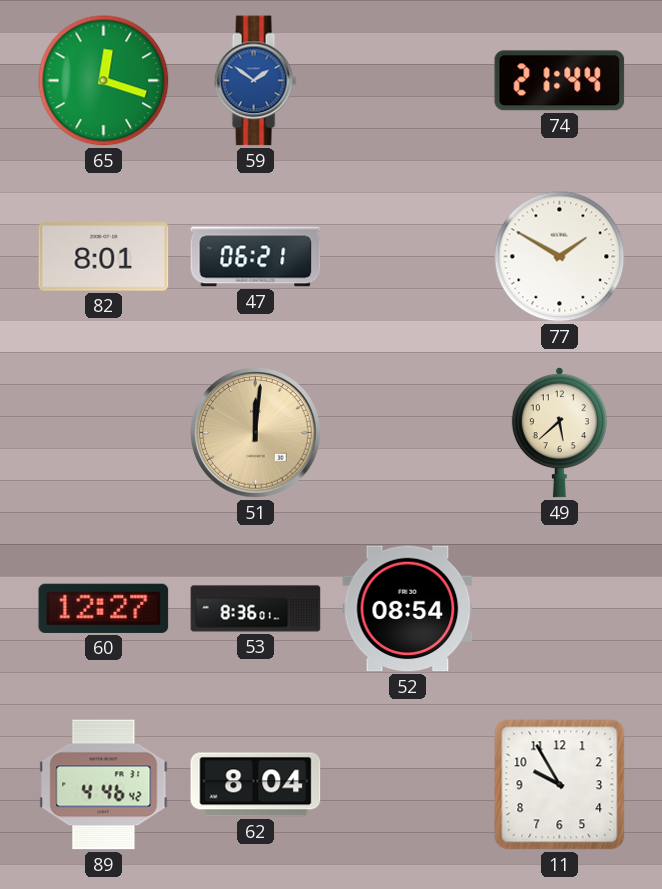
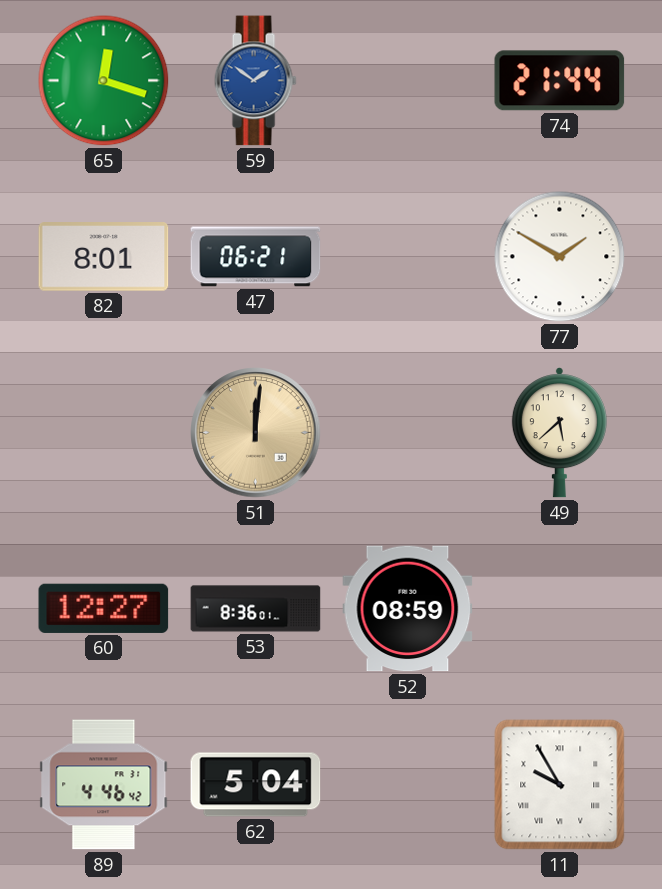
52: 08:54 -> 08:59 (408, 609)
62: 8:04 -> 5:04 (256, 785)
11 numerals: Arabic -> Roman (560, 785)
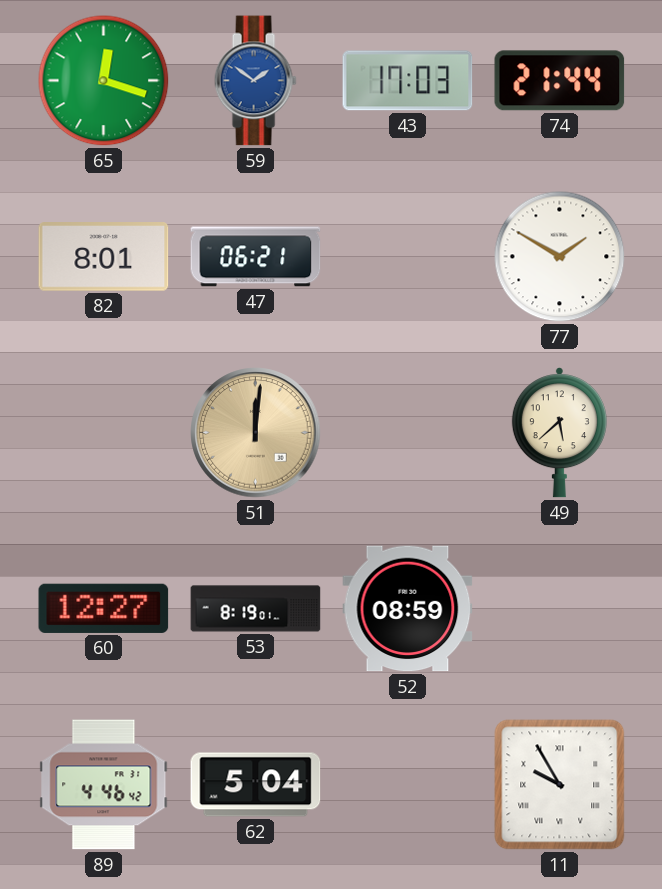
43: none -> 17:03 (408, 81)
53: 8:36 -> 8:19 (256, 609)
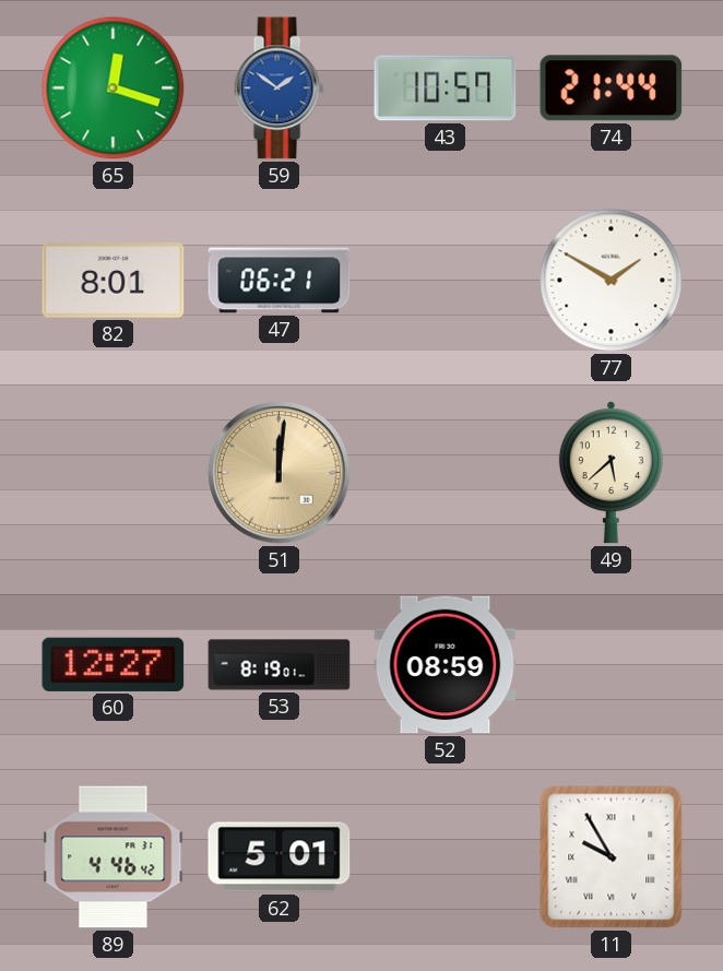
43: 17:03 -> 10:57 (446, 88)
62: 5:04 -> 5:01 (280, 857)
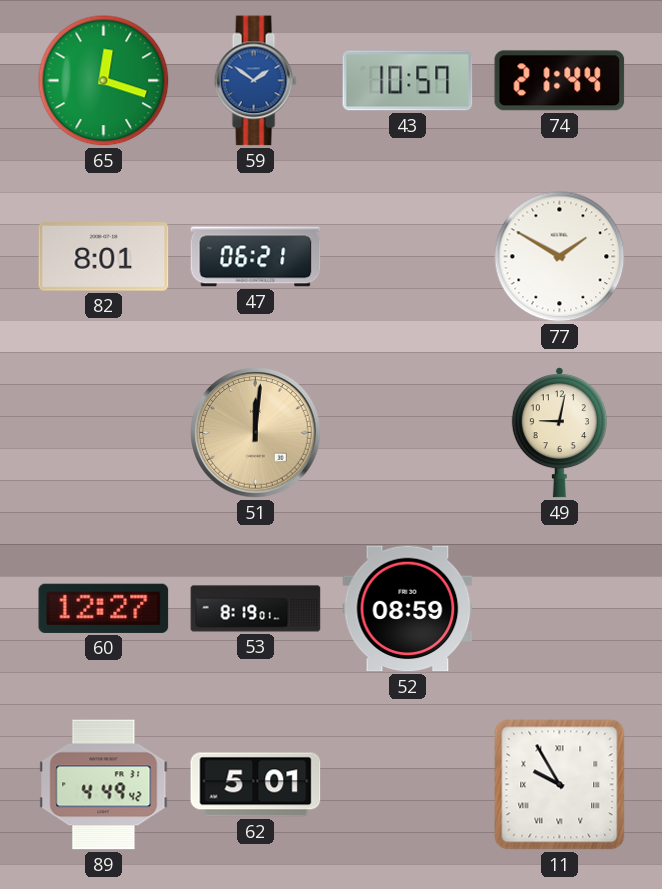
49: 5:38 -> 9:02 (559, 433)
89: 4:46 -> 4:49 (104, 785)
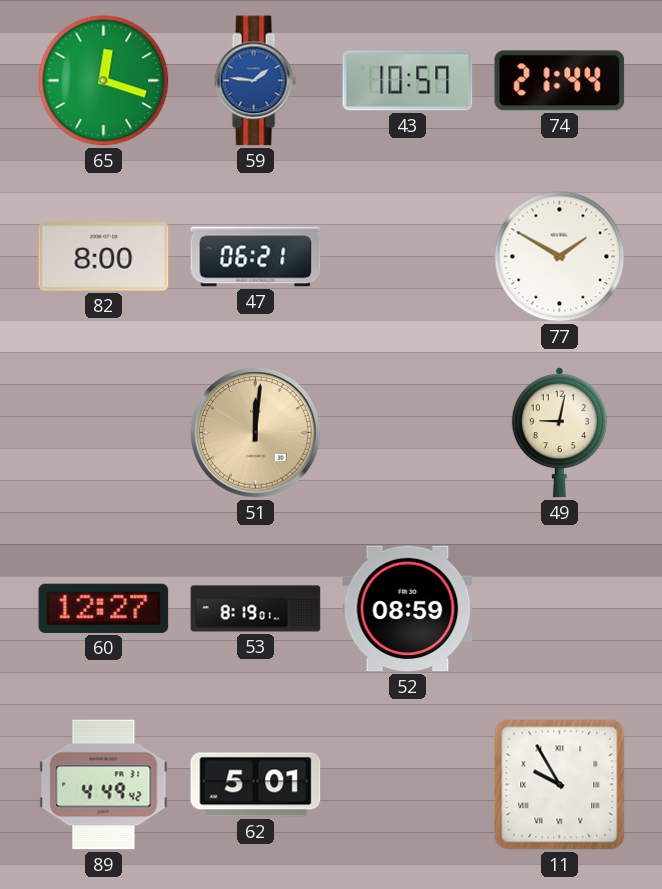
59: 1:51 -> 1:46 (255, 81)
82: 8:01 -> 8:00 (104, 257)
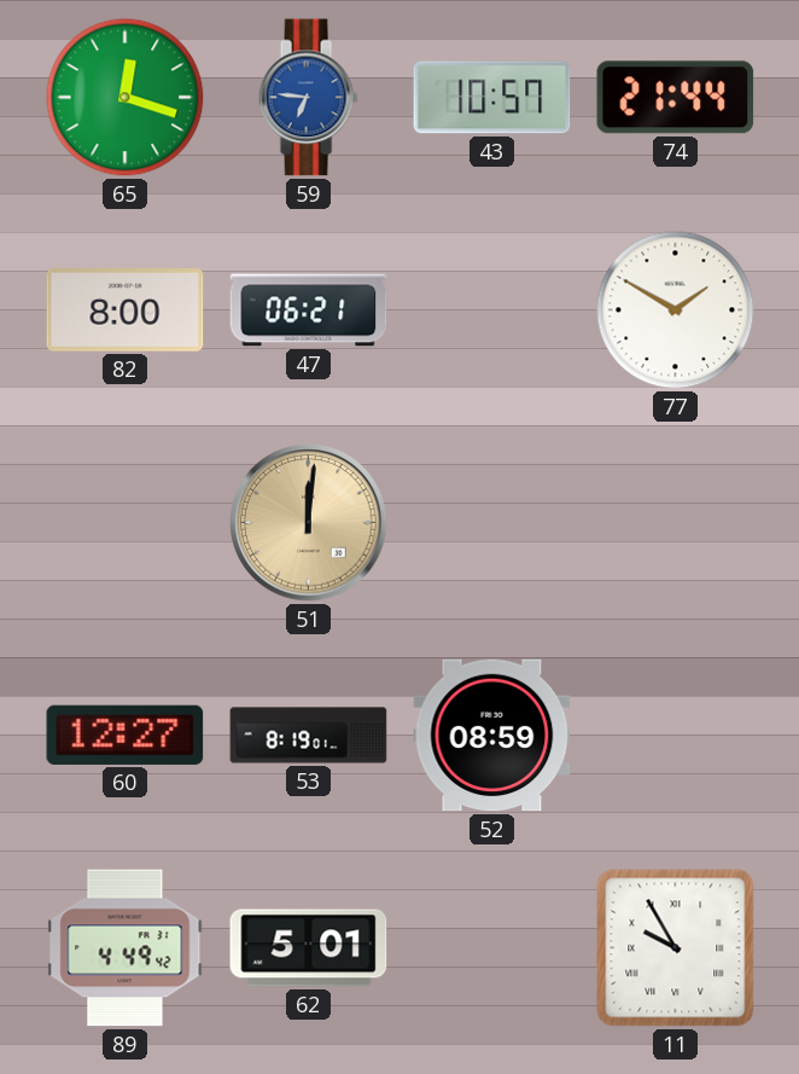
59: 1:46 -> 6:46 (308, 98)
49: 9:02 -> none (559, 433)
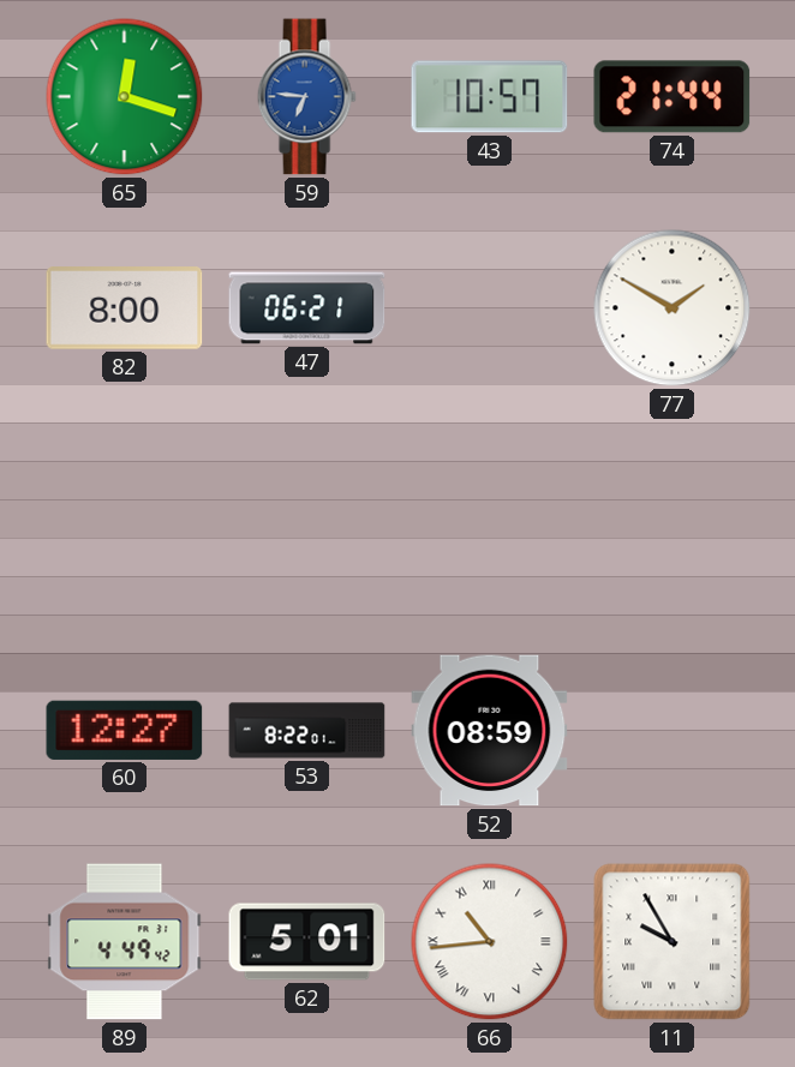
51: 12:01 -> none (309, 523)
53: 8:19 -> 8:22 (307, 731)
66: none -> 10:44 (490, 942)
